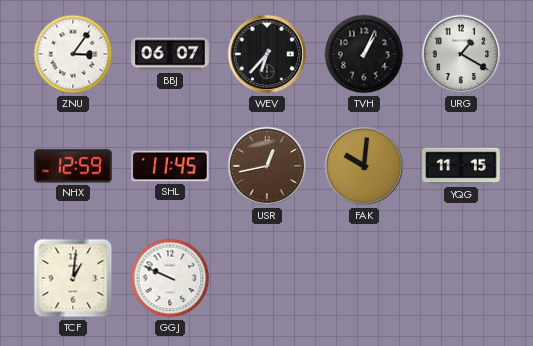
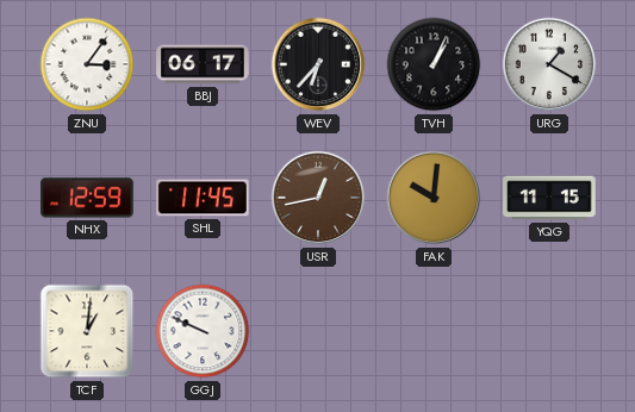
BBJ: 06:07 -> 06:17 (203, 64)
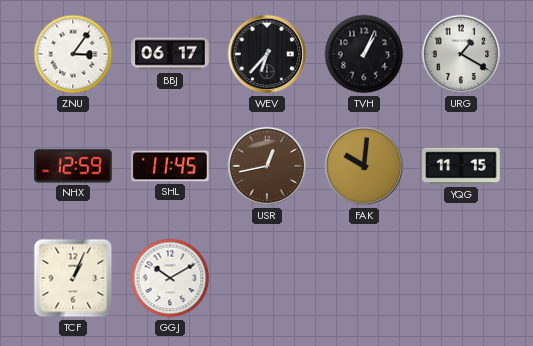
TCF: 1:01 -> 1:04 (73, 278)
GGJ: 9:49 -> 10:10 (170, 278)
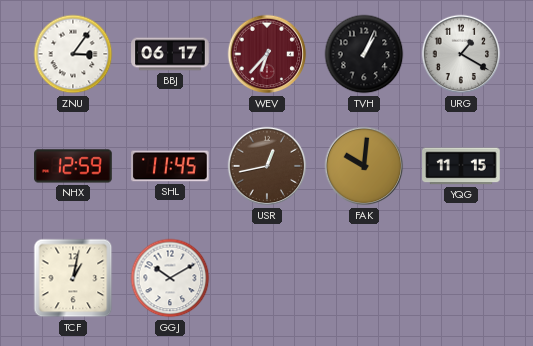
WEV dial: black -> burgundy (267, 54)
TCF: 1:04 -> 1:02 (73, 278)
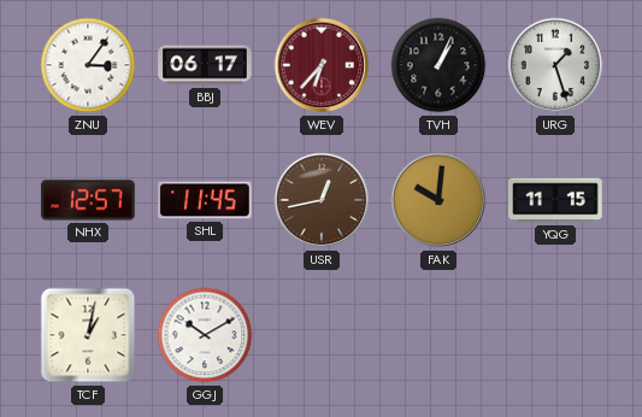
URG: 1:20 -> 1:27 (555, 65)
NHX: 12:59 -> 12:57 (88, 200)
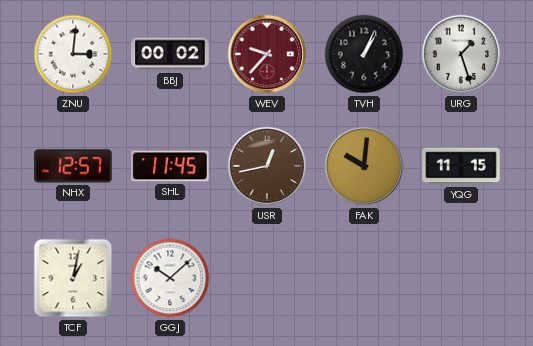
ZNU: 3:06 -> 3:01 (73, 54)
BBJ: 06:17 -> 00:02 (170, 54)
WEV: 6:37 -> 9:37 (267, 54)
GGJ: 10:10 -> 10:08 (170, 278)
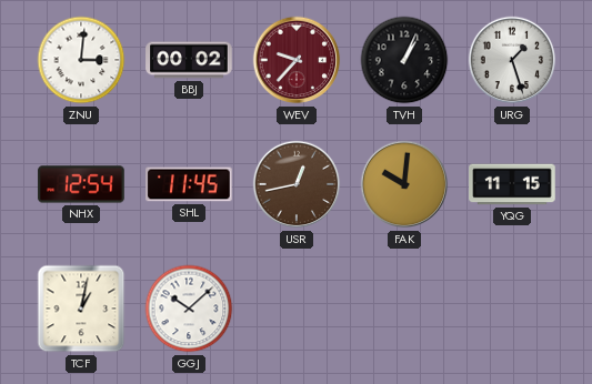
NHX: 12:57 -> 12:54 (81, 184)
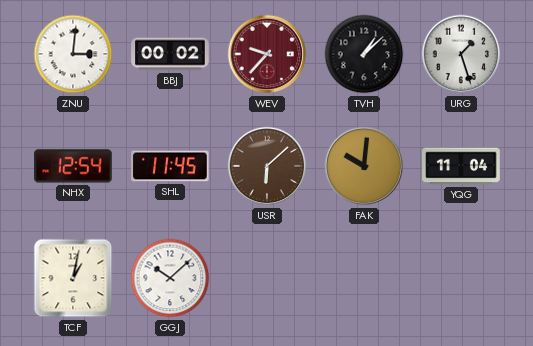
TVH: 1:04 -> 1:08 (364, 54)
USR: 12:43 -> 6:08 (267, 166)
YQG: 11:15 -> 11:04 (461, 166)
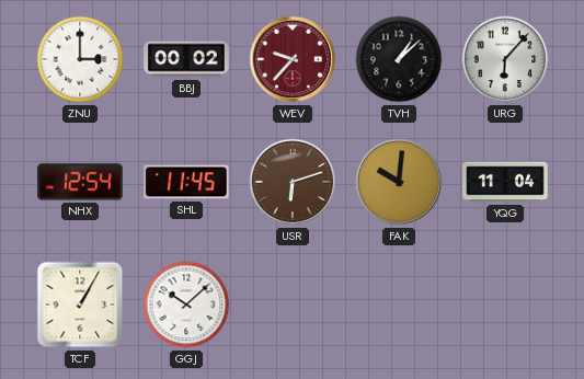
ZNU: 3:01 -> 3:00 (80, 59)
URG: 1:27 -> 6:07 (505, 59)
USR: 6:08 -> 6:12 (293, 182)
TCF: 1:02 -> 1:05 (80, 305)
